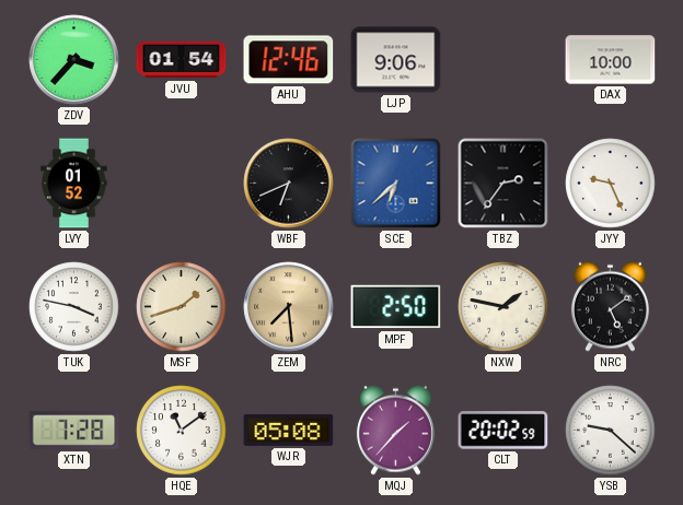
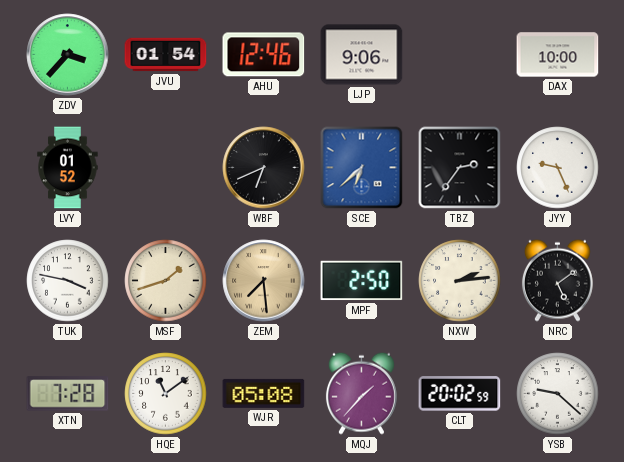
NXW: 1:47 -> 2:14 (460, 281)
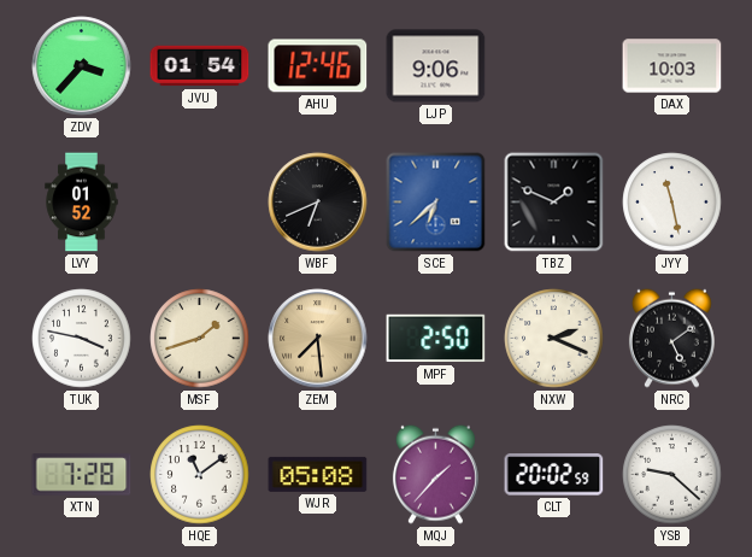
DAX: 10:00 -> 10:03 (672, 66)
TBZ: 2:36 -> 1:49 (554, 203)
JYY: 9:26 -> 11:28 (672, 203)
NXW: 2:14 -> 2:19 (554, 339)
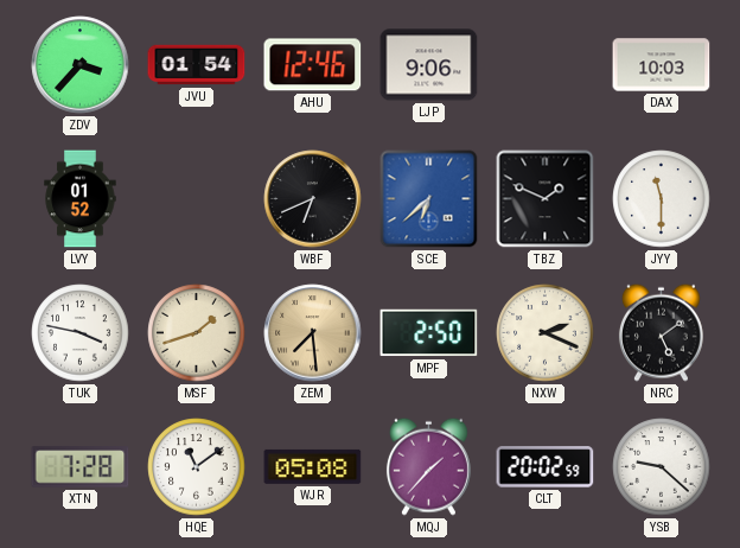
JYY: 11:28 -> 11:30 (662, 199)
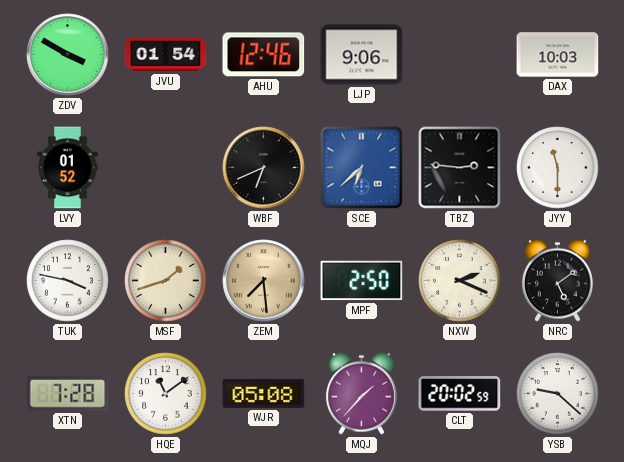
ZDV: 3:37 -> 3:50 (68, 55)
TBZ: 1:49 -> 2:46 (460, 168)
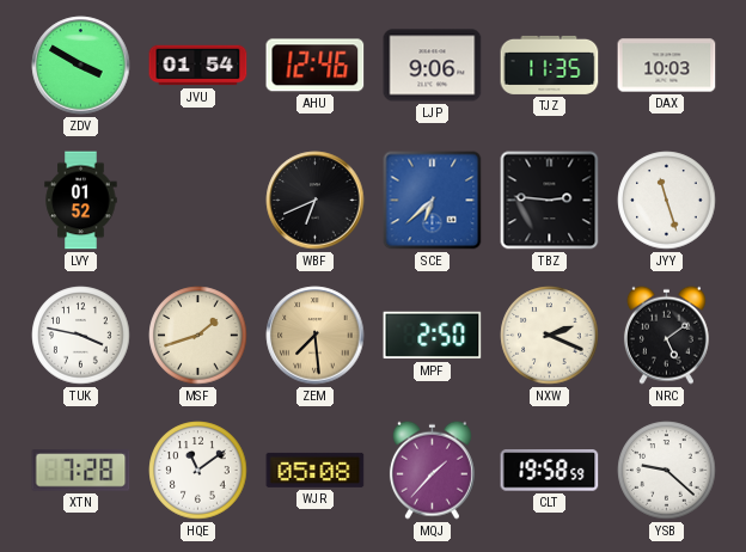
TJZ: none -> 11:35 (550, 65)
JYY: 11:30 -> 11:27 (667, 201)
CLT: 20:02 -> 19:58 (550, 471)
